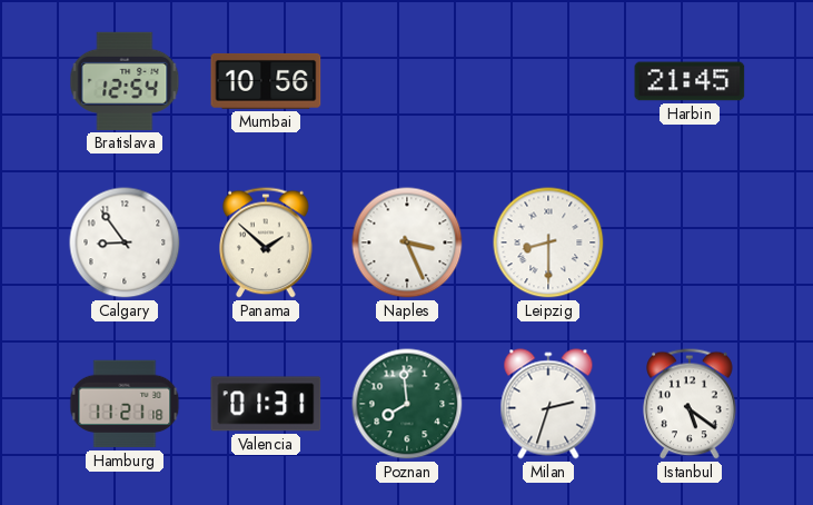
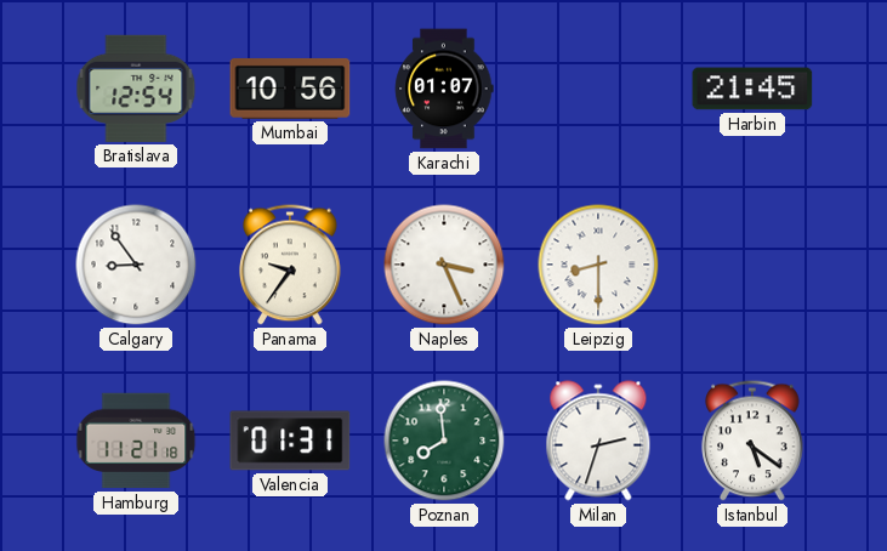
Karachi: none -> 01:07 (444, 89)
Panama: 1:52 -> 9:36 (290, 265)
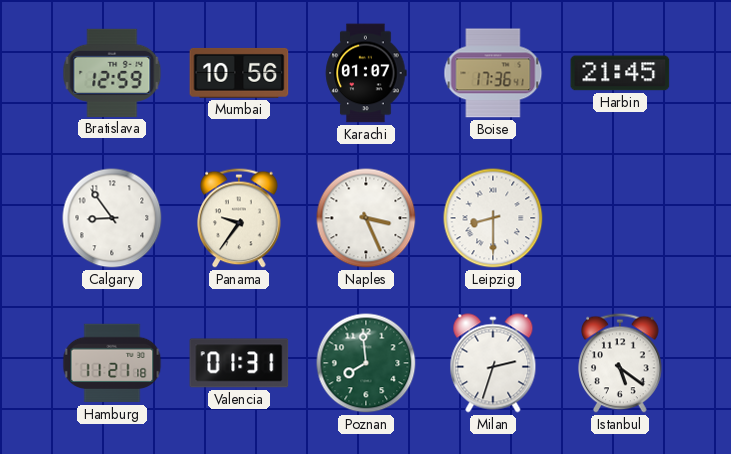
Bratislava: 12:54 -> 12:59 (112, 73)
Boise: none -> 17:36 (493, 73)
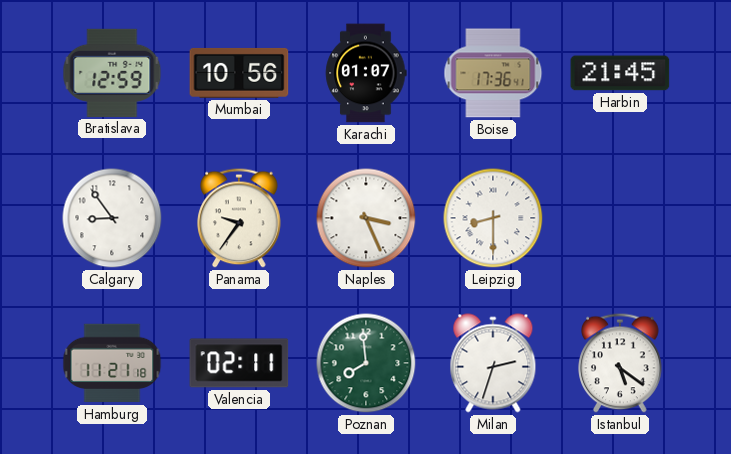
Valencia: 01:31 -> 02:11 (239, 363)
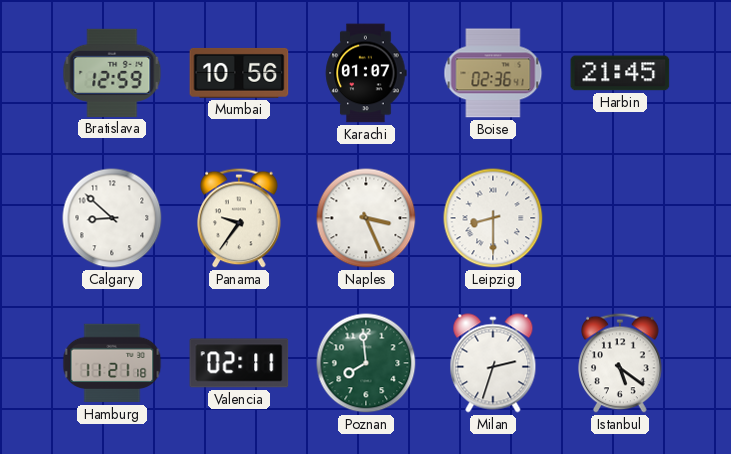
Boise: 17:36 -> 02:36 (493, 73)
Calgary: 8:54 -> 8:52 (112, 218)
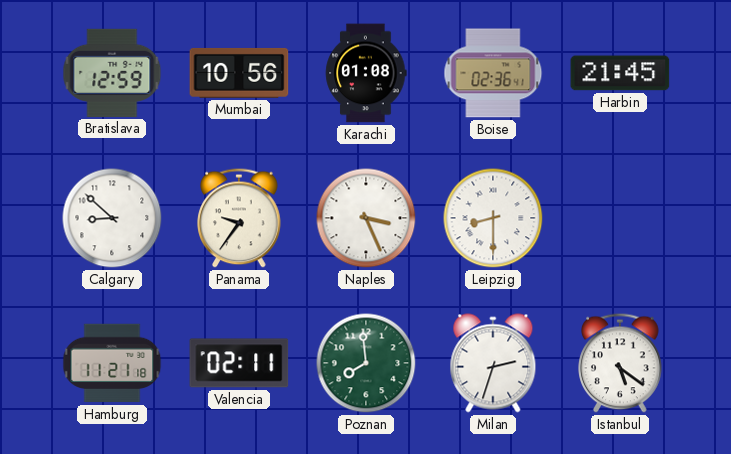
Karachi: 01:07 -> 01:08 (366, 73)
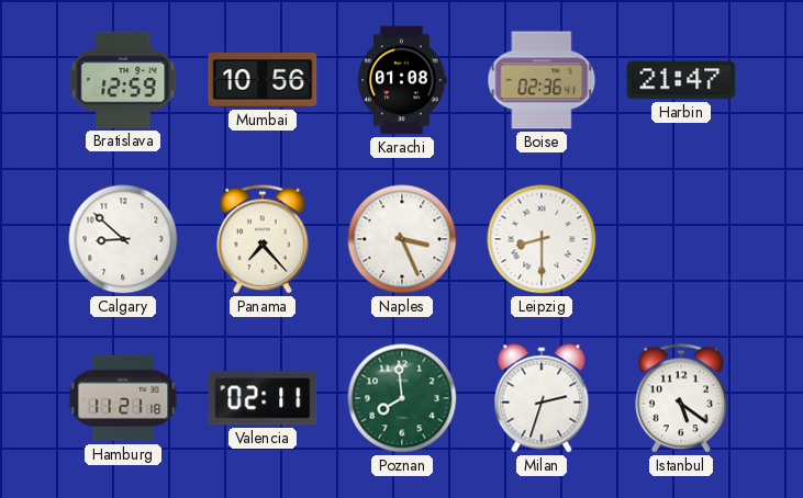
Harbin: 21:45 -> 21:47 (681, 80)
Panama: 9:36 -> 7:23 (263, 239)
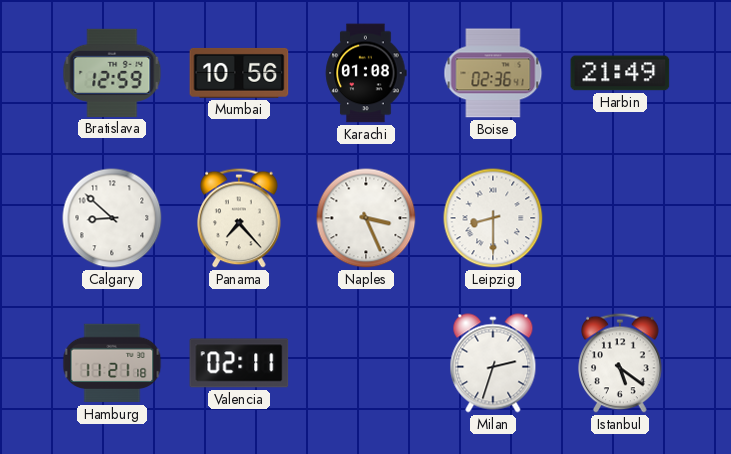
Harbin: 21:47 -> 21:49 (620, 73)
Poznan: 7:59 -> none (402, 398)
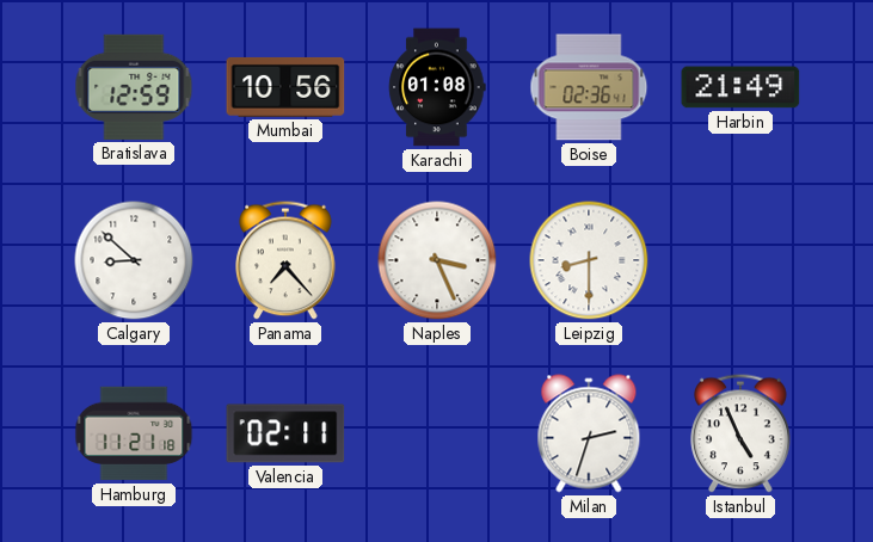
Istanbul: 5:21 -> 4:56 (740, 433)
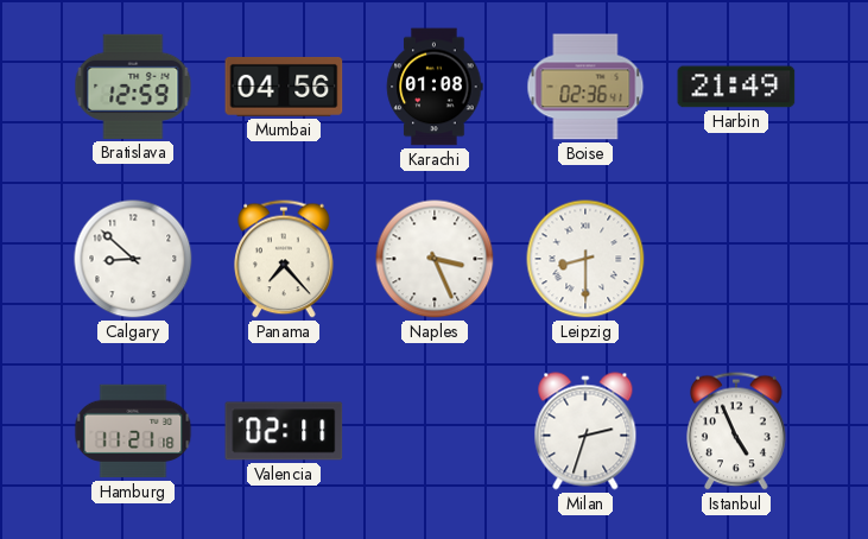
Mumbai: 10:56 -> 04:56 (284, 87)
